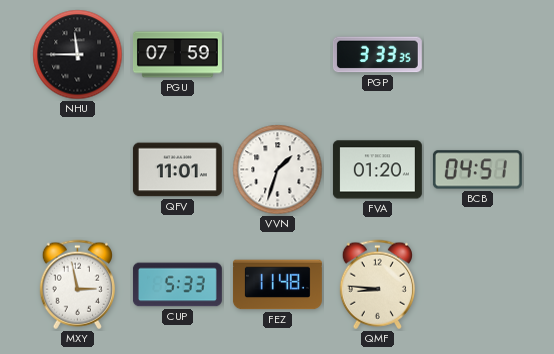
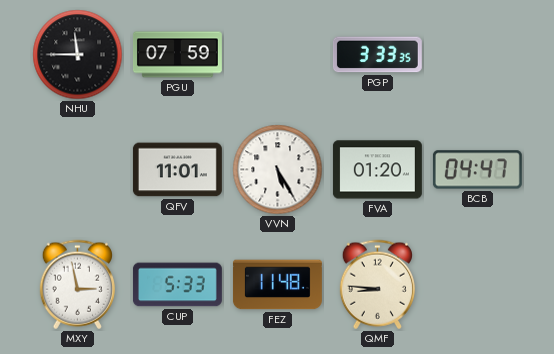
VVN: 1:33 -> 5:25 (278, 170)
BCB: 04:51 -> 04:47 (477, 170)
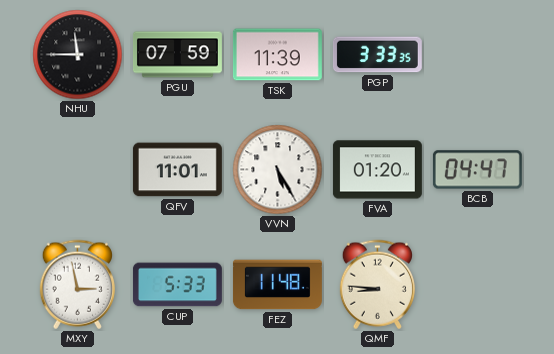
TSK: none -> 11:39 (277, 55)
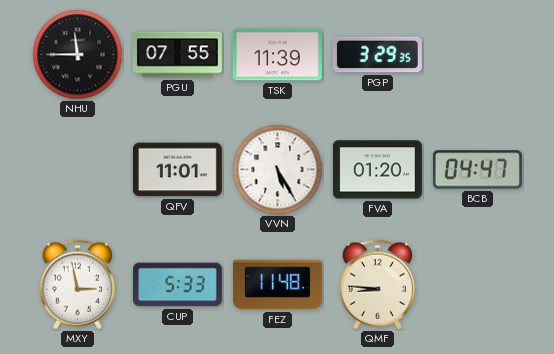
PGU: 07:59 -> 07:55 (177, 55)
PGP: 3:33 -> 3:29 (377, 55)
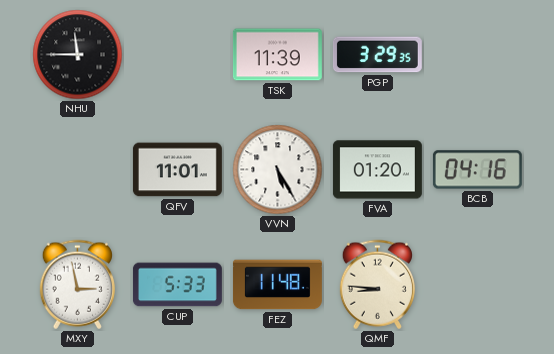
PGU: 07:55 -> none (177, 55)
BCB: 04:47 -> 04:16 (477, 170)
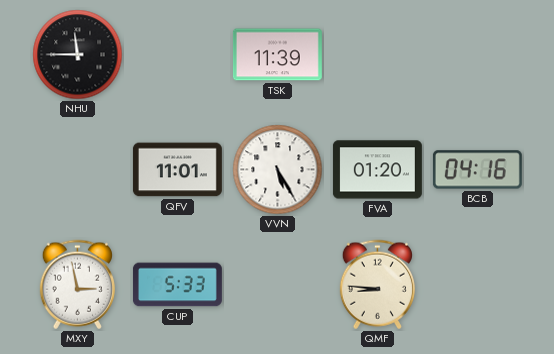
PGP: 3:29 -> none (377, 55)
FEZ: 11:48 -> none (277, 285)
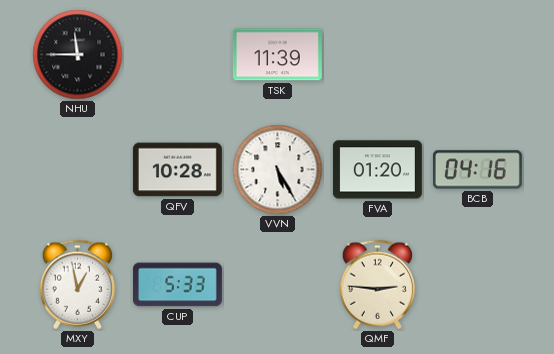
QFV: 11:01 -> 10:28 (177, 170)
MXY: 2:58 -> 12:58 (77, 285)
QMF: 8:46 -> 2:46 (377, 285)
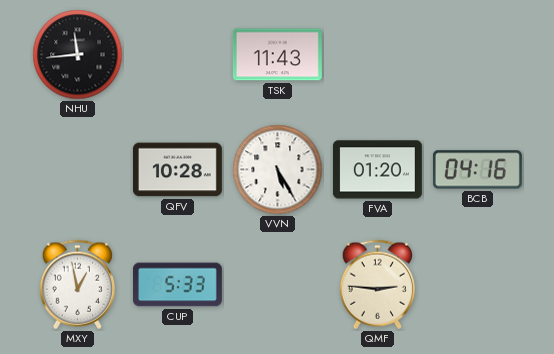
NHU: 11:45 -> 11:44 (78, 55)
TSK: 11:39 -> 11:43 (277, 55)
